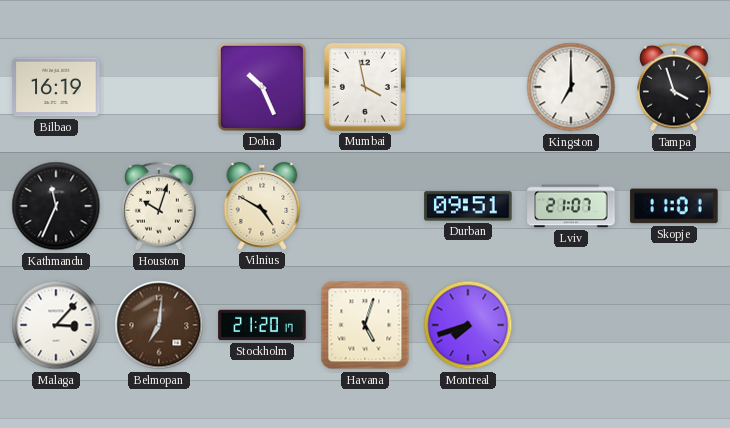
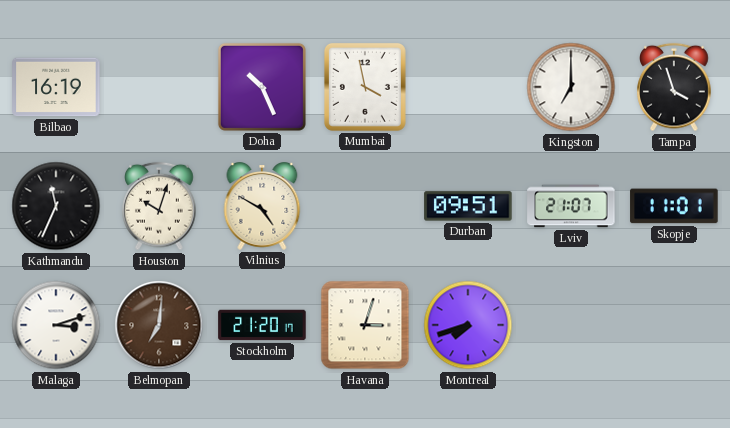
Malaga: 3:07 -> 3:12 (56, 325)
Havana: 5:03 -> 3:03 (365, 325)
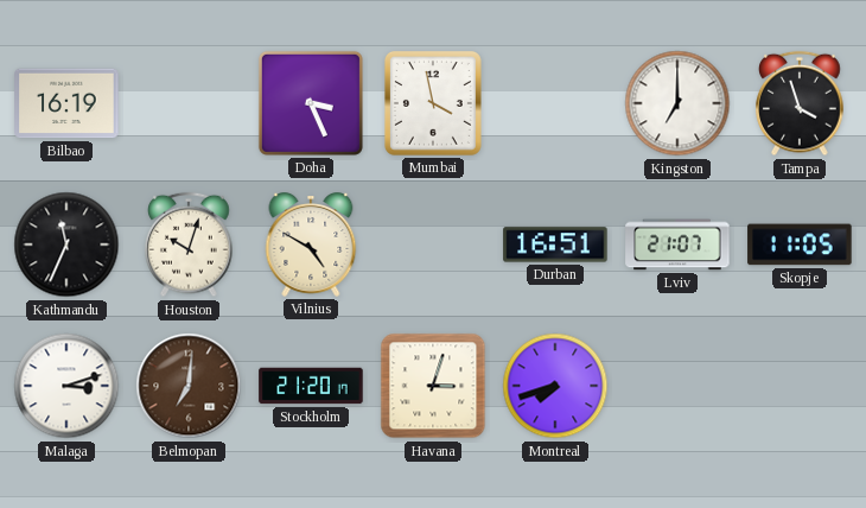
Doha: 10:26 -> 3:26 (311, 103)
Durban: 09:51 -> 16:51 (555, 245)
Skopje: 11:01 -> 11:05 (800, 245)
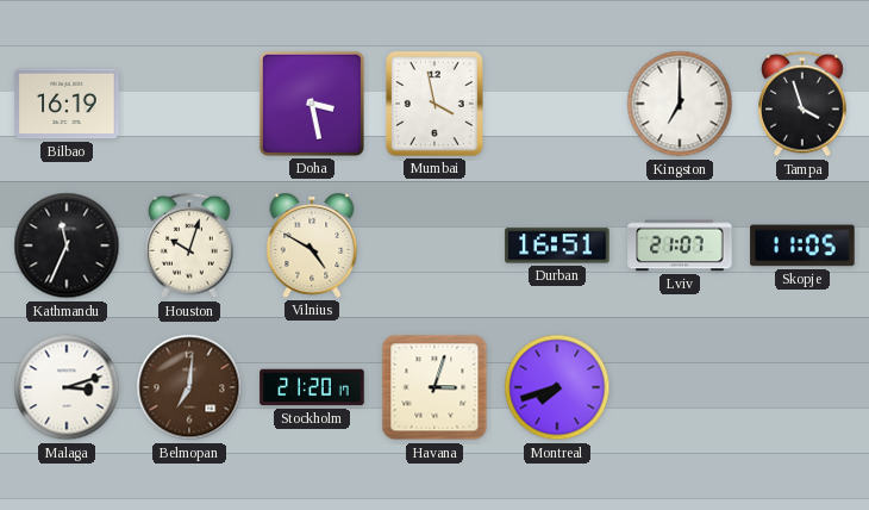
Doha: 3:26 -> 3:28 (312, 104)
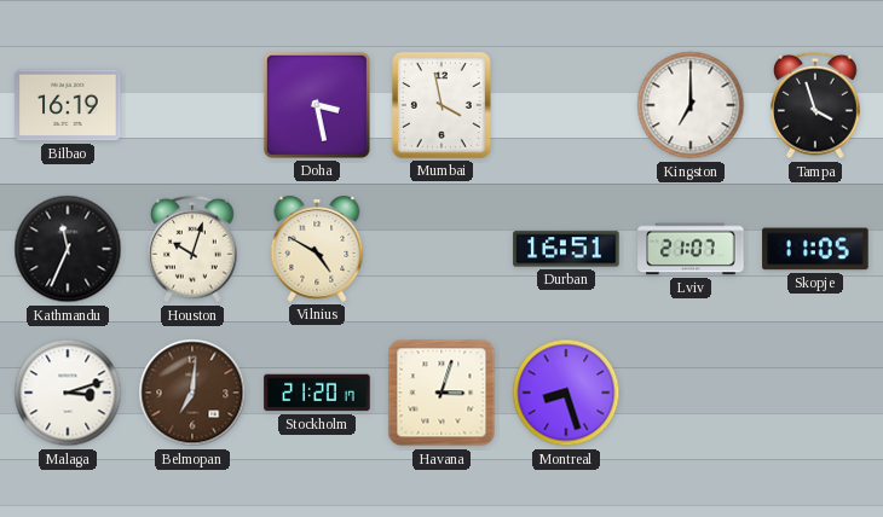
Montreal: 7:42 -> 8:27 (566, 393)
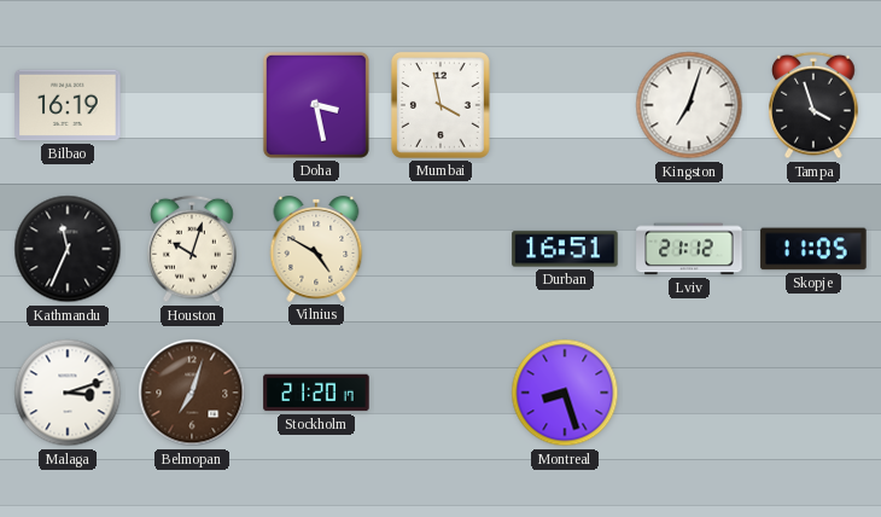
Kingston: 7:00 -> 7:03 (689, 105)
Lviv: 21:07 -> 21:12 (689, 249)
Belmopan: 7:01 -> 7:03 (192, 393)
Havana: 3:03 -> none (442, 393)
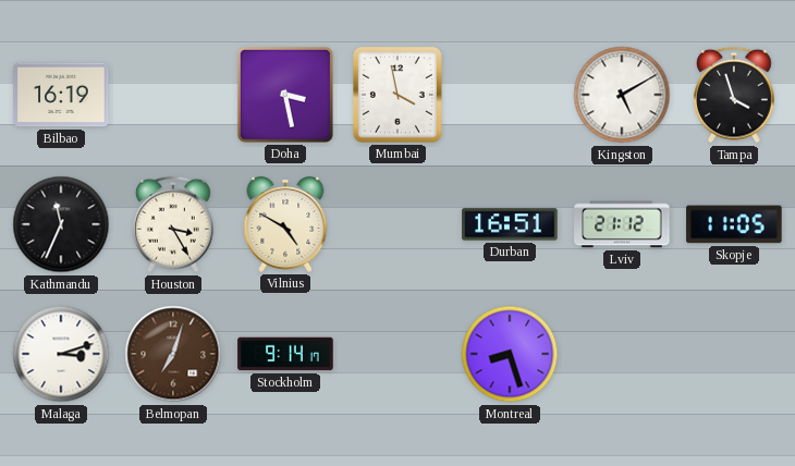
Kingston: 7:03 -> 5:10 (622, 95)
Houston: 10:03 -> 3:25 (173, 224)
Stockholm: 21:20 -> 9:14 (285, 354)
